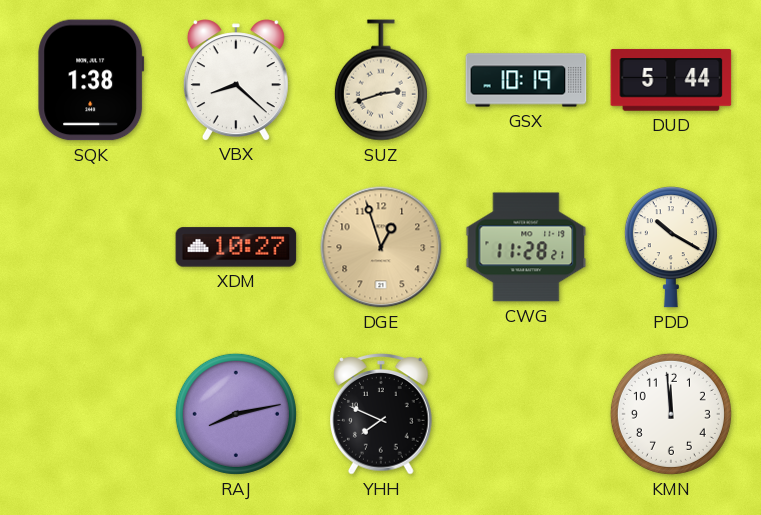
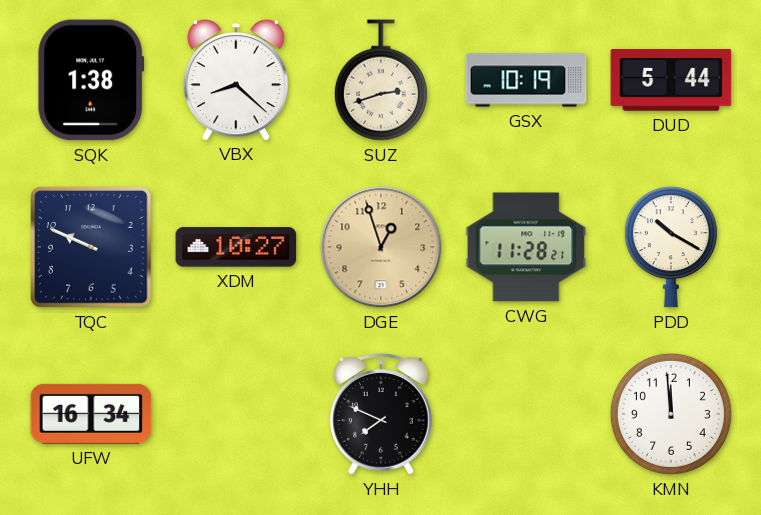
TQC: none -> 9:49 (92, 248)
UFW: none -> 16:34 (91, 414)
RAJ: 8:13 -> none (236, 414)
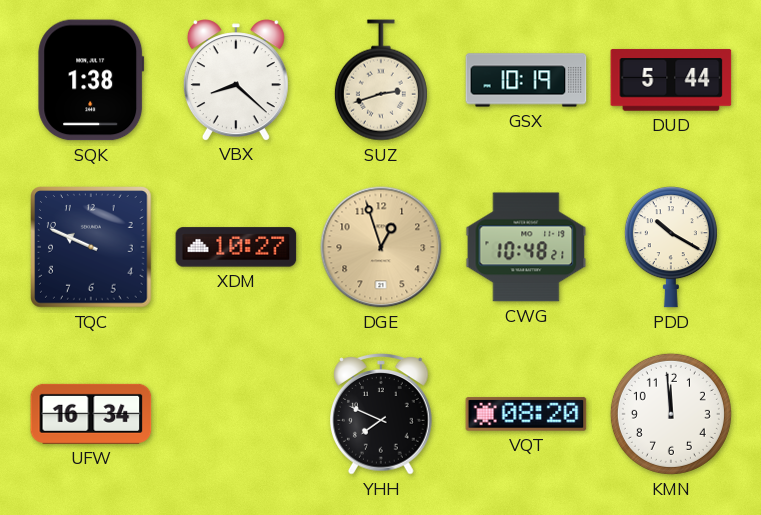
CWG: 11:28 -> 10:48 (526, 247)
VQT: none -> 08:20 (526, 414)
